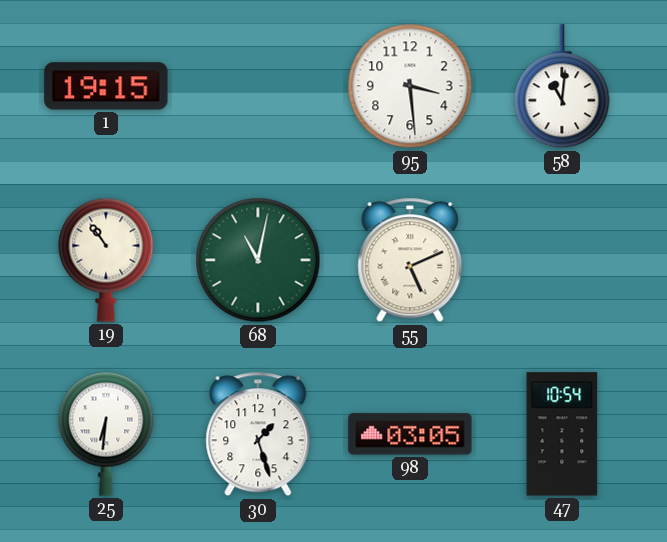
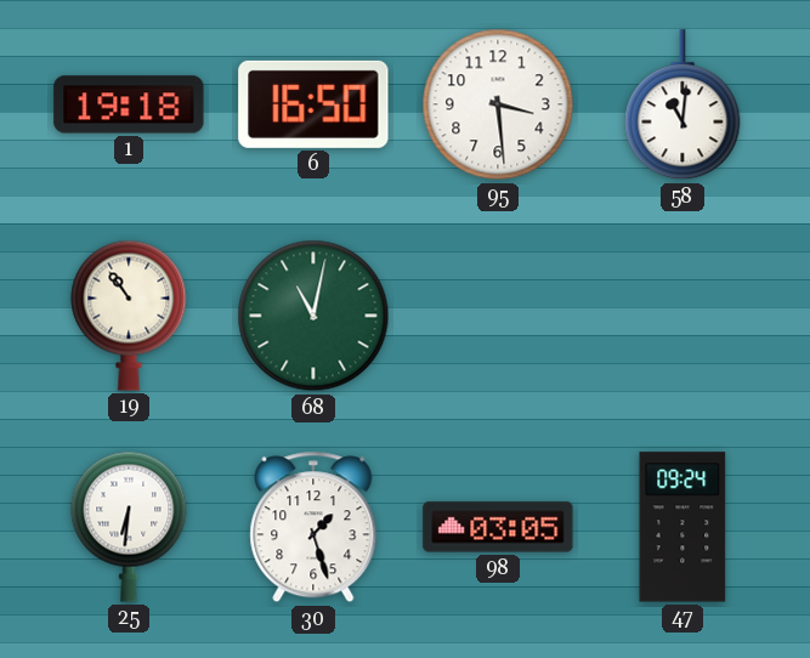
1: 19:15 -> 19:18 (129, 104)
6: none -> 16:50 (313, 104)
55: 5:11 -> none (410, 260)
47: 10:54 -> 09:24 (682, 527)
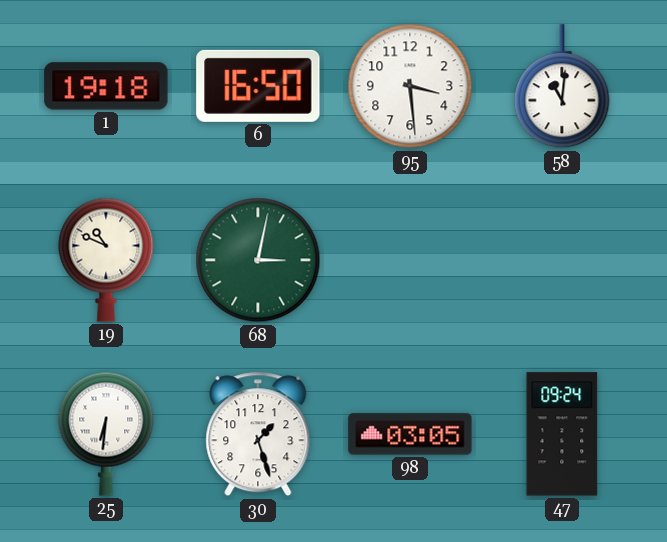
19: 10:54 -> 10:49 (106, 260)
68: 11:02 -> 3:02 (258, 260)
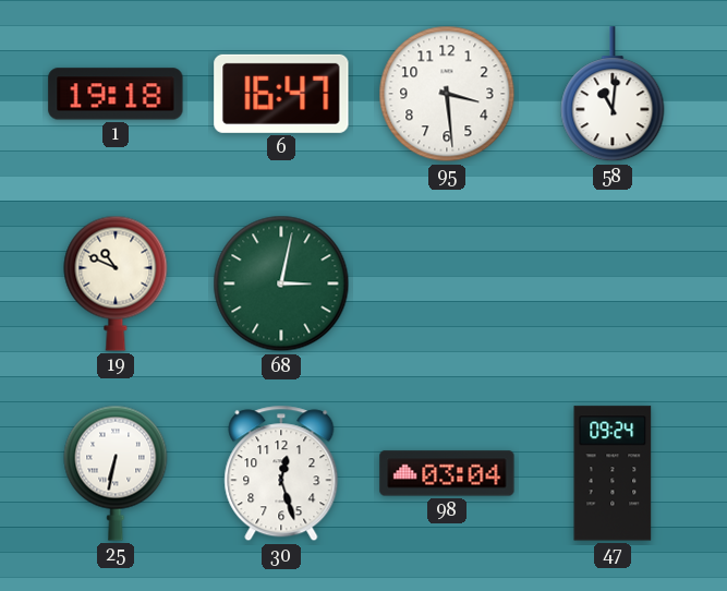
6: 16:50 -> 16:47 (281, 94)
25: 6:31 -> 6:32 (116, 473)
30: 1:27 -> 12:27 (281, 473)
98: 03:05 -> 03:04 (447, 473)
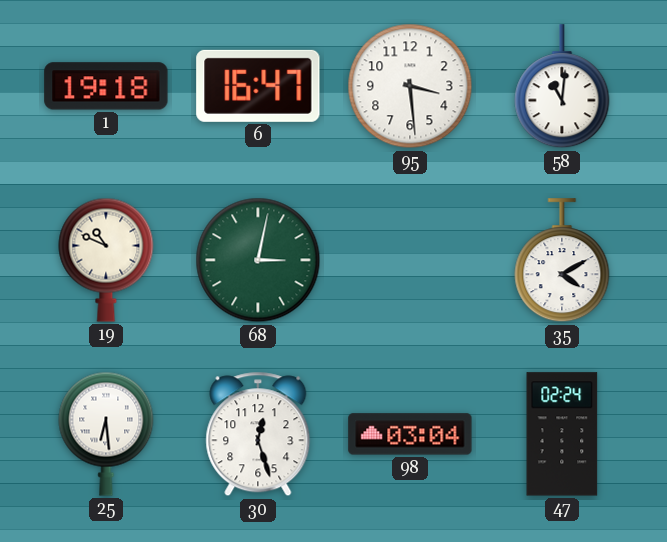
35: none -> 4:10 (562, 261)
25: 6:32 -> 6:29 (106, 434)
47: 09:24 -> 02:24 (562, 434)
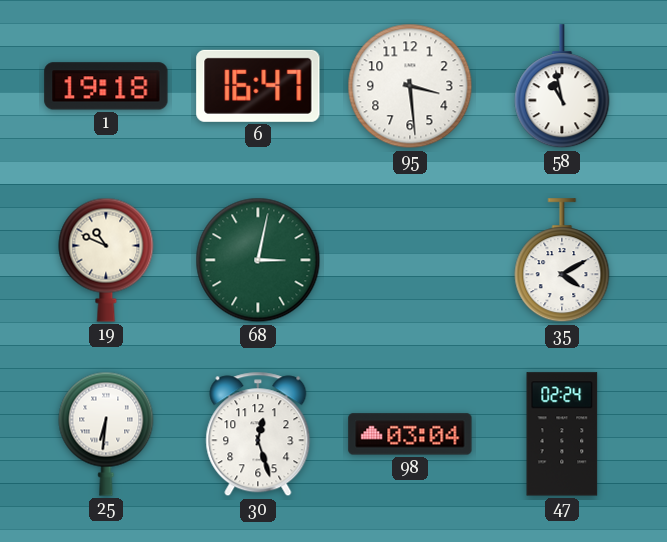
58: 11:01 -> 10:58 (562, 87)
25: 6:29 -> 6:31 (106, 434)
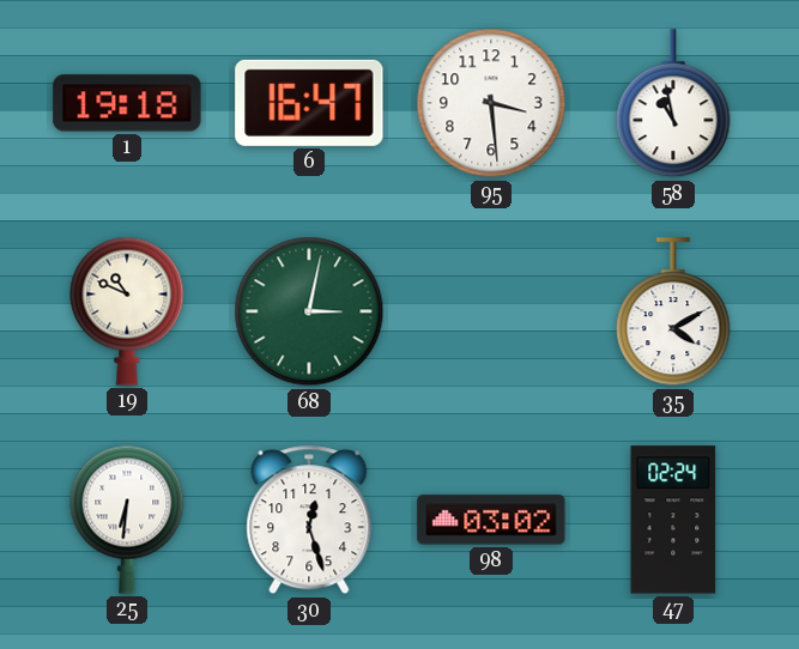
98: 03:04 -> 03:02 (491, 520)
